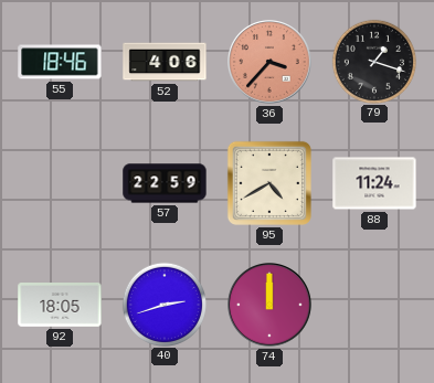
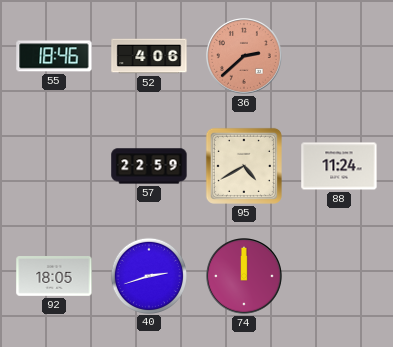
36: 3:37 -> 2:38 (245, 57)
79: 1:18 -> none (373, 61)
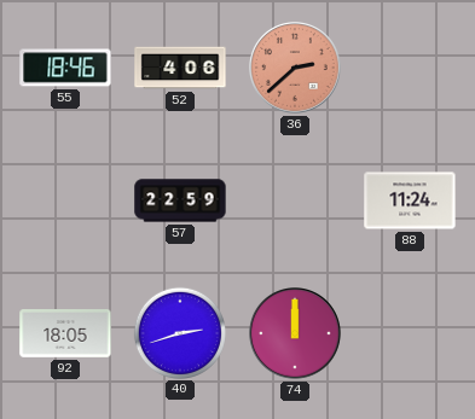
95: 4:40 -> none (244, 166)
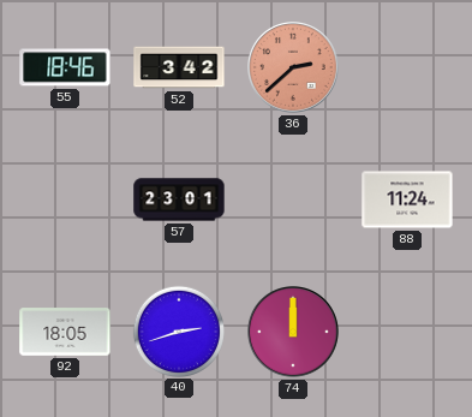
52: 4:06 -> 3:42 (179, 67)
57: 22:59 -> 23:01 (179, 199)
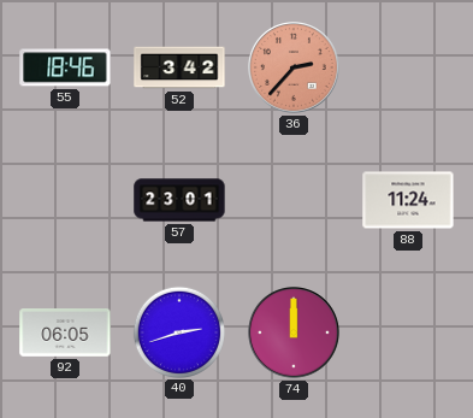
36: 2:38 -> 2:37 (295, 69)
92: 18:05 -> 06:05 (65, 334)
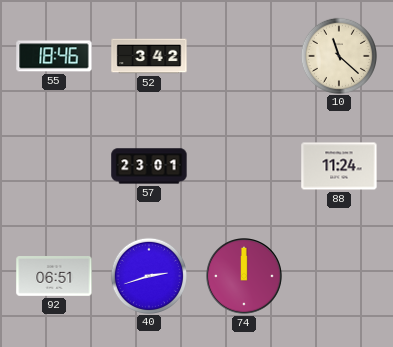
36: 2:37 -> none (295, 69)
10: none -> 11:22 (338, 55)
92: 06:05 -> 06:51 (54, 277)
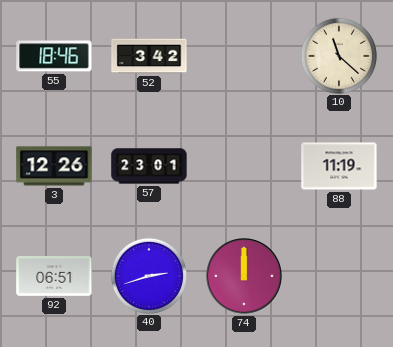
3: none -> 12:26 (54, 166)
88: 11:24 -> 11:19 (339, 166)
